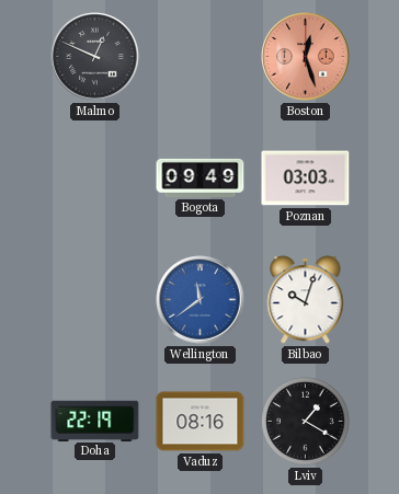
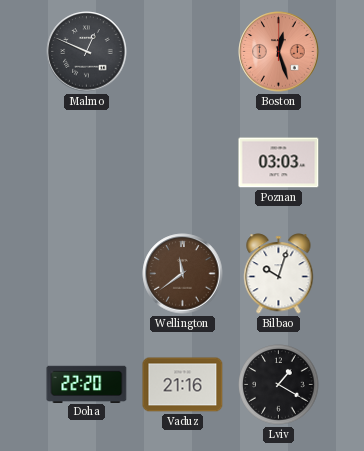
Bogota: 09:49 -> none (201, 177)
Wellington dial: blue -> brown (183, 274)
Doha: 22:19 -> 22:20 (87, 384)
Vaduz: 08:16 -> 21:16 (183, 385)
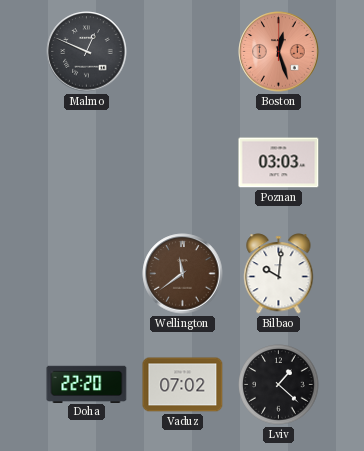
Bilbao: 10:03 -> 10:01 (279, 274)
Vaduz: 21:16 -> 07:02 (183, 385)
Lviv: 1:20 -> 1:22 (279, 385)
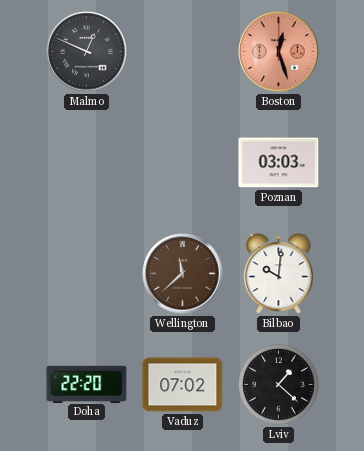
Wellington: 11:39 -> 11:38 (183, 274)
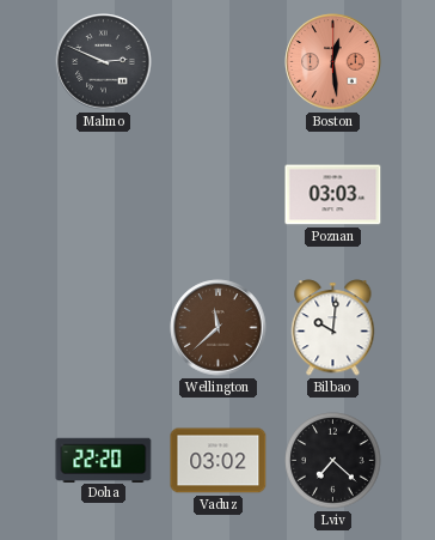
Malmo: 12:49 -> 2:49 (104, 62)
Boston: 12:27 -> 12:29 (333, 62)
Vaduz: 07:02 -> 03:02 (219, 461)
Lviv: 1:22 -> 7:22 (333, 461)
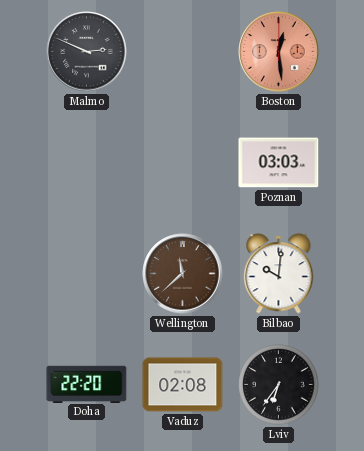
Vaduz: 03:02 -> 02:08 (183, 385)
Lviv: 7:22 -> 6:36 (279, 385)
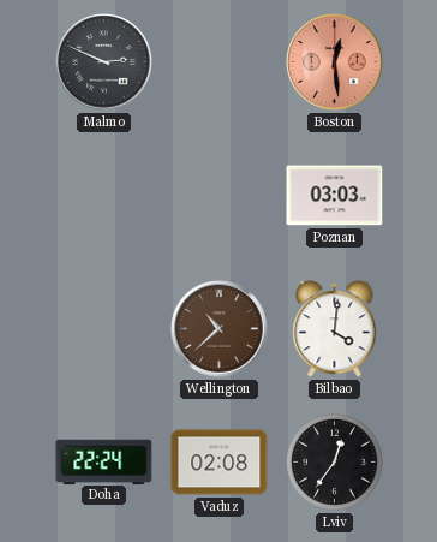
Wellington: 11:38 -> 10:38 (220, 329)
Bilbao: 10:01 -> 4:01 (335, 329)
Doha: 22:20 -> 22:24 (104, 461)
Lviv: 6:36 -> 12:36 (335, 463)
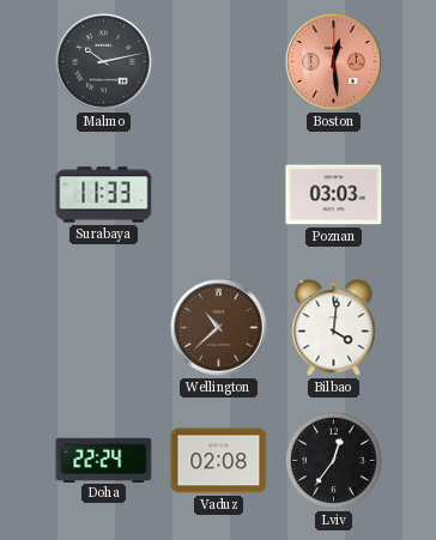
Malmo: 2:49 -> 10:13 (104, 62)
Surabaya: none -> 11:33 (104, 195)
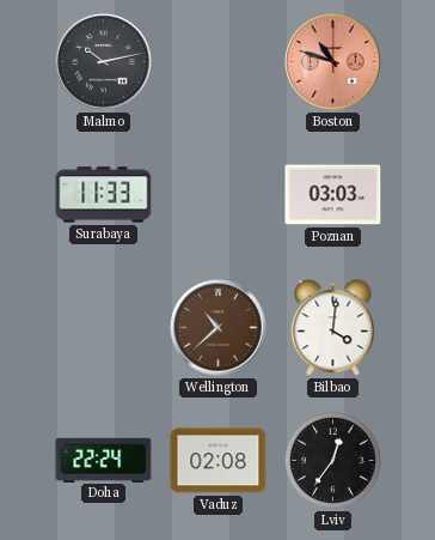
Boston: 12:29 -> 10:48 (333, 62)
